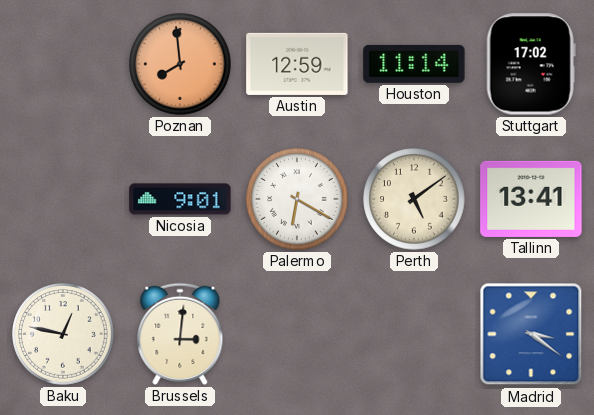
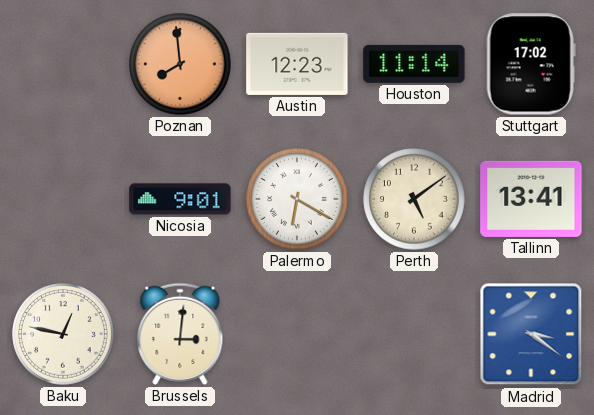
Austin: 12:59 -> 12:23 (297, 64)
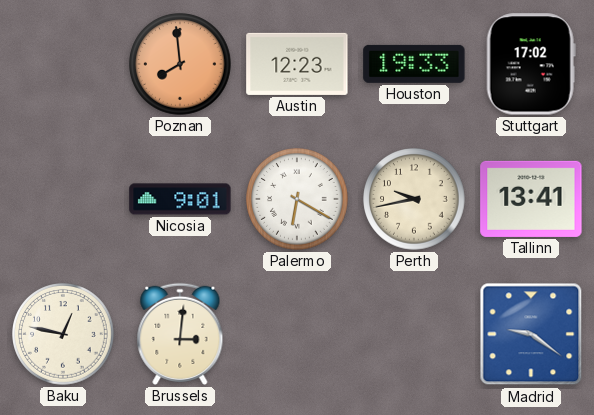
Houston: 11:14 -> 19:33 (414, 64)
Perth: 5:09 -> 9:43 (414, 199)
Madrid: 3:21 -> 9:21 (531, 334)
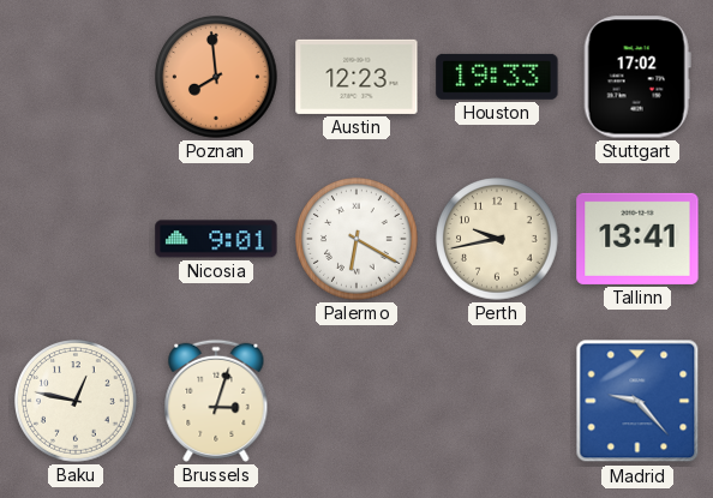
Brussels: 3:01 -> 3:03 (216, 401)
Madrid: 9:21 -> 9:23 (637, 401)
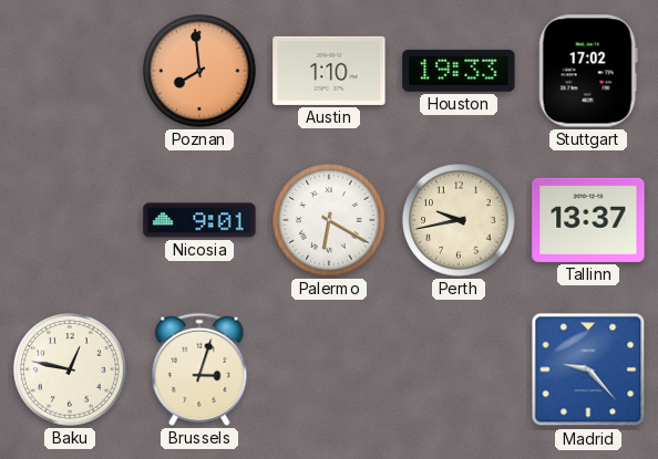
Austin: 12:23 -> 1:10 (329, 71)
Tallinn: 13:41 -> 13:37 (588, 220)
